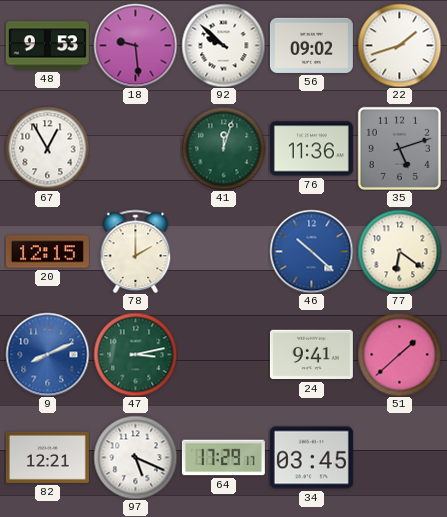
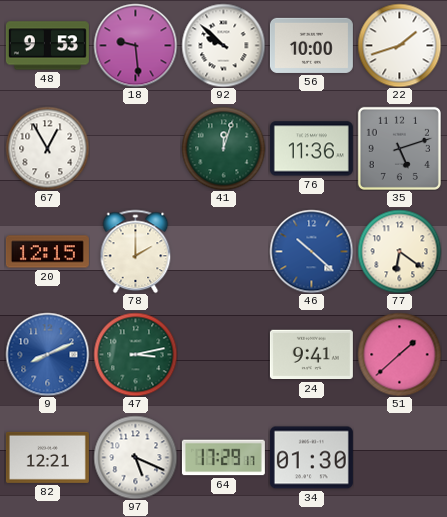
56: 09:02 -> 10:00 (311, 45)
34: 03:45 -> 01:30 (311, 458)
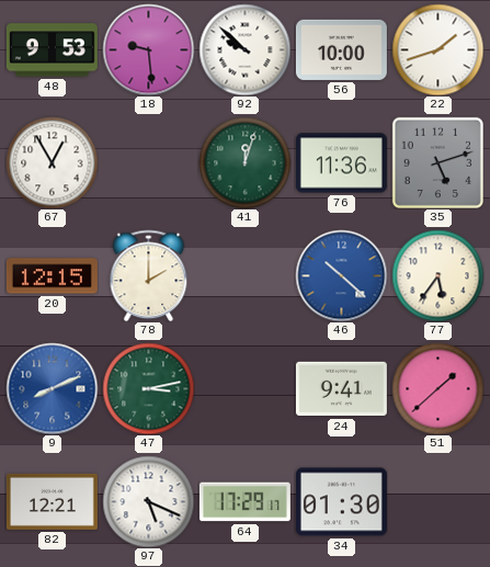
77: 6:21 -> 5:36 (437, 275)
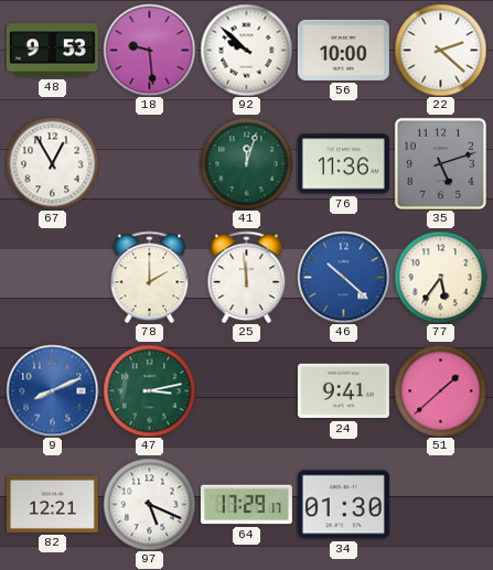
22: 1:42 -> 2:22 (440, 50)
20: 12:15 -> none (52, 276)
25: none -> 11:59 (247, 277)
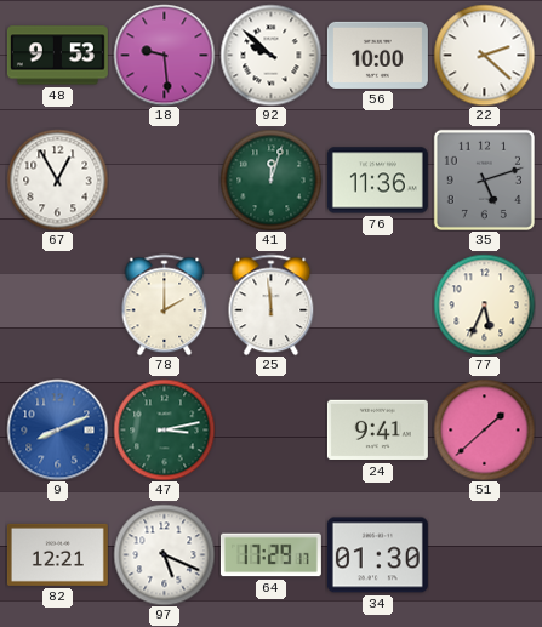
46: 10:22 -> none (343, 277)
77: 5:36 -> 5:34 (484, 304)
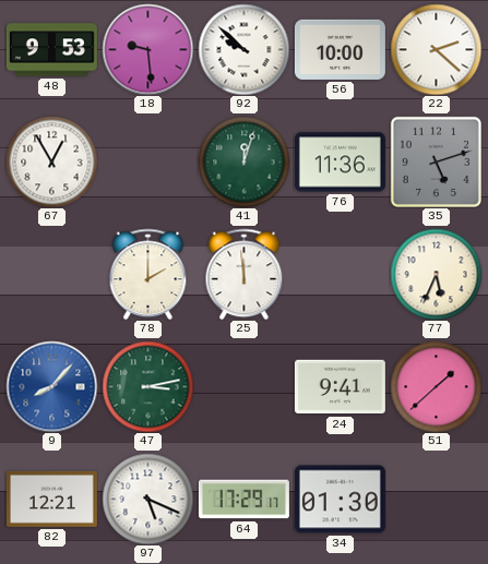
9: 8:11 -> 8:07 (51, 386)
